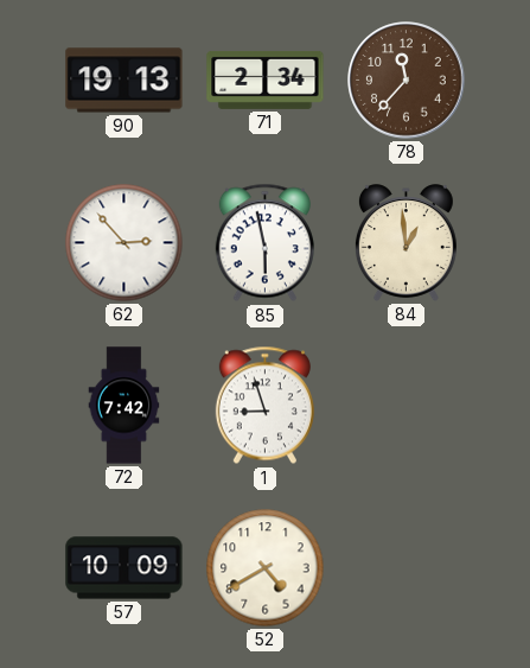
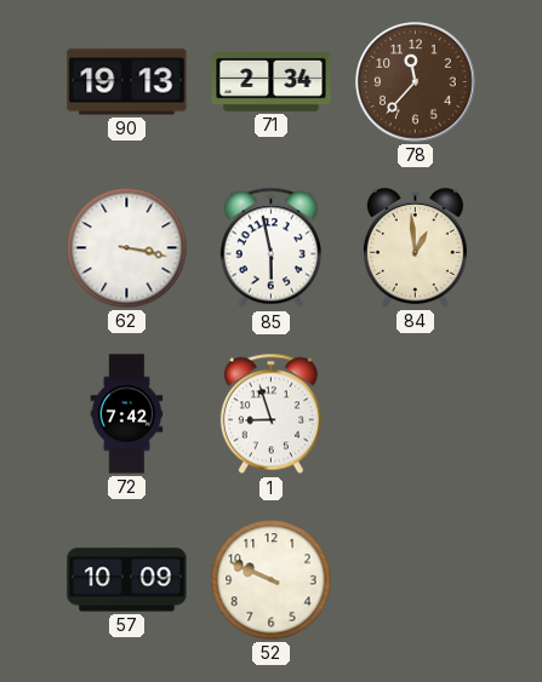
62: 2:53 -> 3:17 (127, 248)
52: 4:40 -> 9:49 (272, 580)
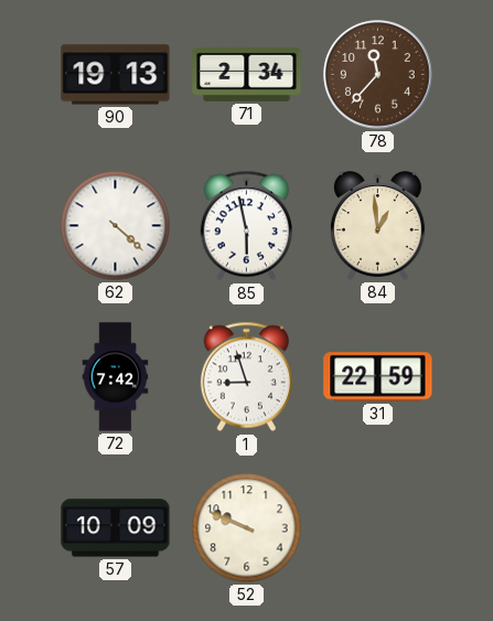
62: 3:17 -> 4:22 (116, 226)
31: none -> 22:59 (378, 377)
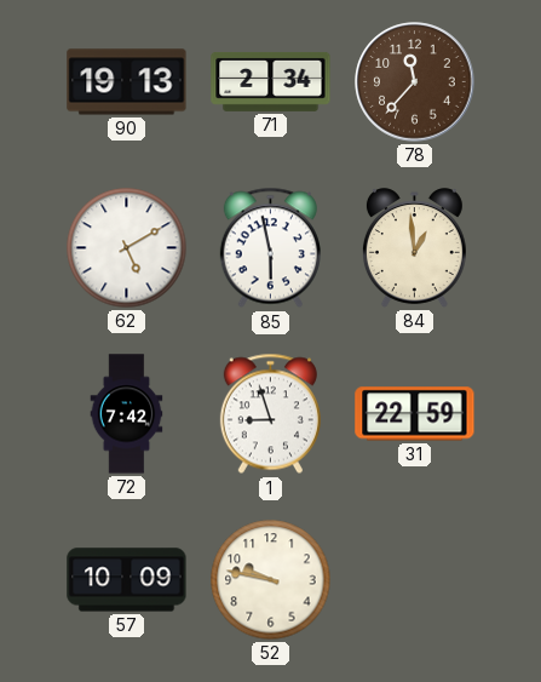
62: 4:22 -> 5:10 (127, 248)
52: 9:49 -> 9:47 (271, 580)
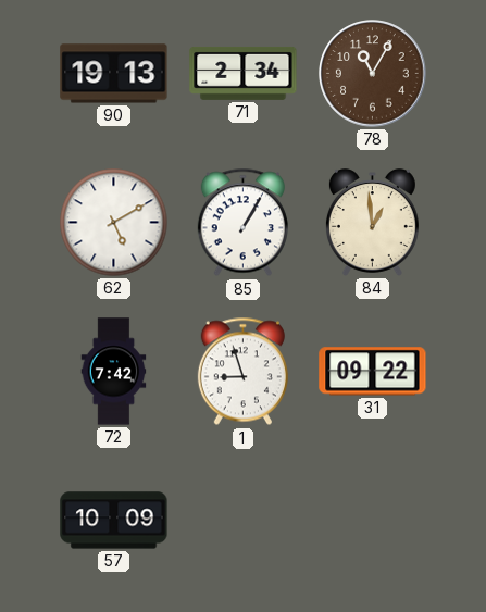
78: 11:37 -> 11:05 (373, 74)
85: 5:58 -> 1:05 (242, 223)
31: 22:59 -> 09:22 (373, 372)
52: 9:47 -> none (271, 580)
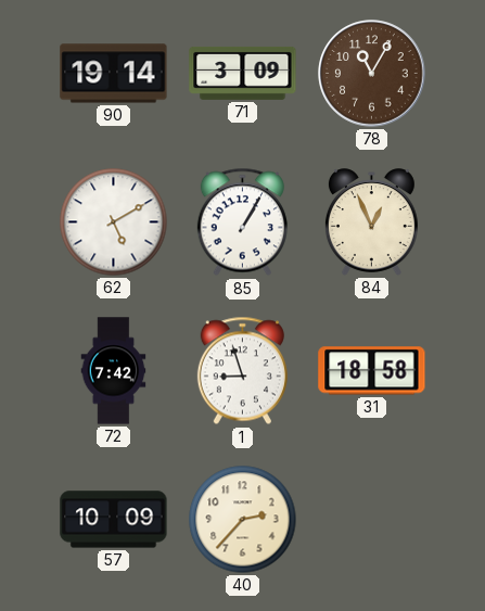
90: 19:13 -> 19:14 (114, 74)
71: 2:34 -> 3:09 (243, 73)
84: 12:59 -> 12:56 (371, 222)
31: 09:22 -> 18:58 (372, 371)
40: none -> 2:37 (243, 520)
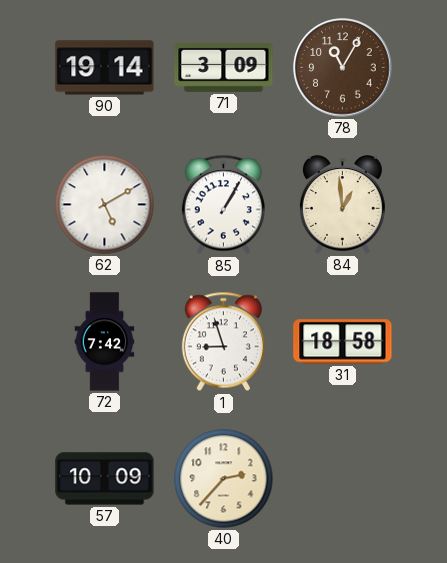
84: 12:56 -> 12:59 (342, 205)
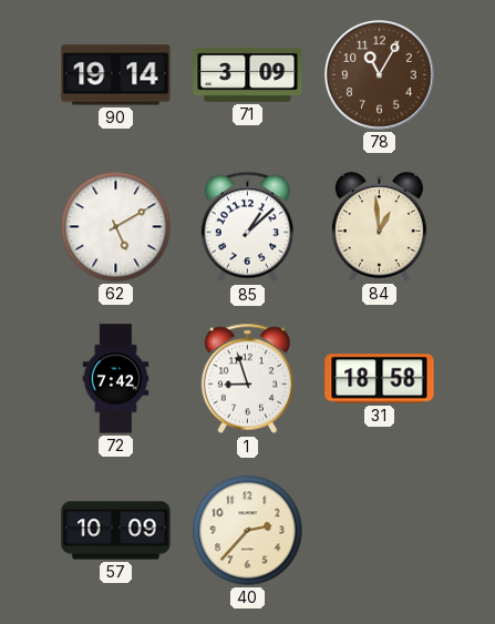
85: 1:05 -> 1:08 (247, 227)
